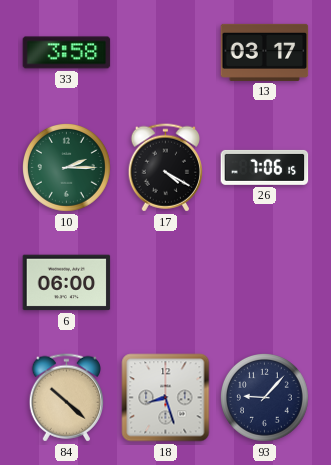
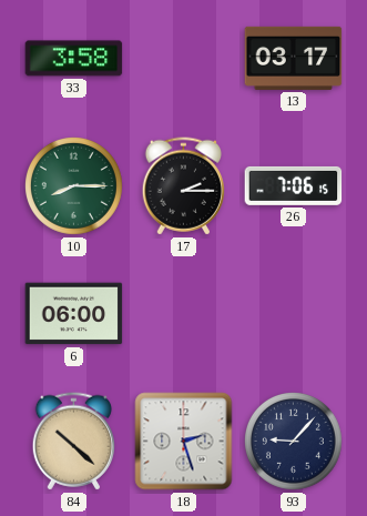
10: 2:15 -> 8:15 (74, 186)
17: 4:20 -> 2:15 (183, 186)
18: 8:27 -> 2:27 (184, 442)
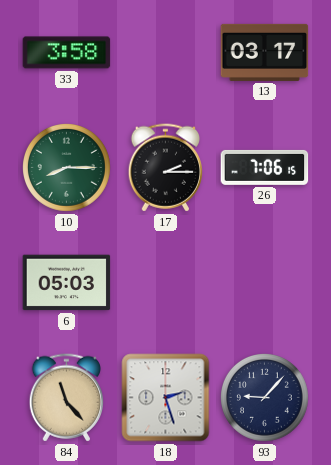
6: 06:00 -> 05:03 (67, 283)
84: 10:22 -> 11:23 (66, 398)
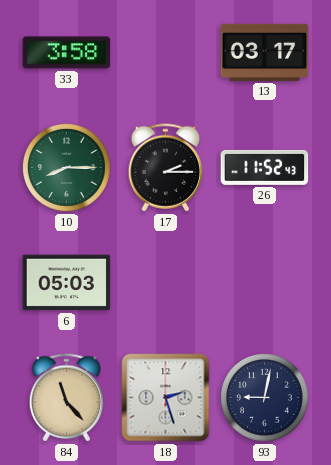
26: 7:06 -> 11:52 (265, 167)
93: 9:07 -> 9:02 (265, 398)
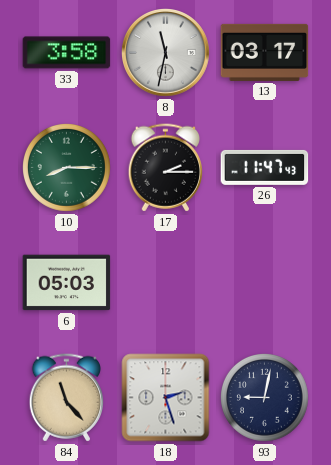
8: none -> 11:32 (166, 53)
26: 11:52 -> 11:47 (265, 167)
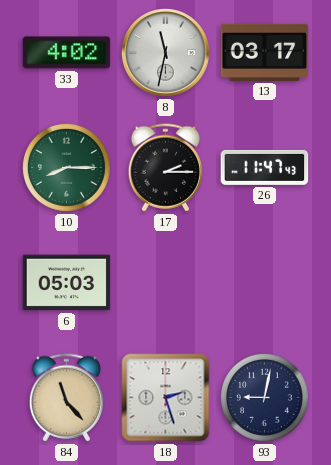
33: 3:58 -> 4:02 (67, 53)
